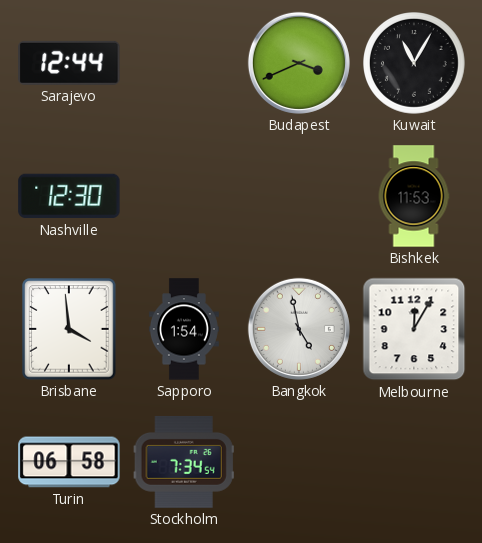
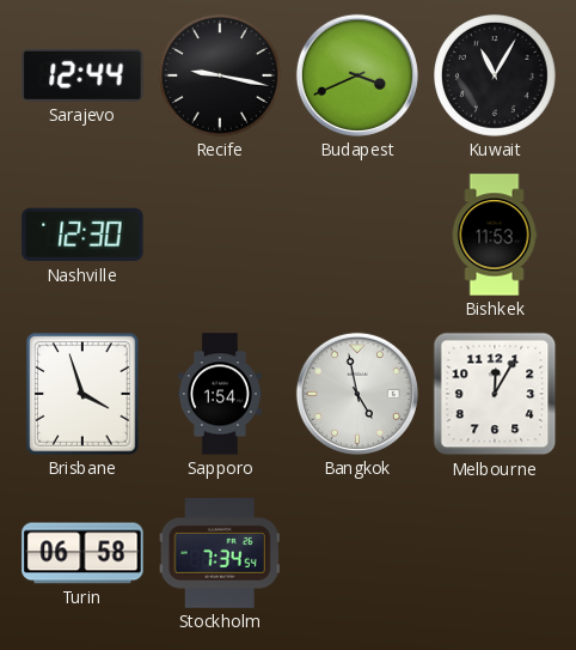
Recife: none -> 9:17 (221, 77)
Brisbane: 3:59 -> 3:57 (82, 394)
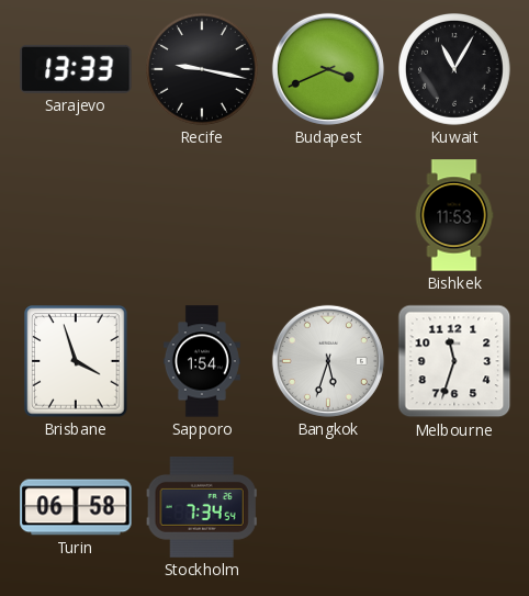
Sarajevo: 12:44 -> 13:33 (76, 69)
Nashville: 12:30 -> none (82, 235)
Bangkok: 4:58 -> 5:33 (328, 361)
Melbourne: 12:05 -> 11:33 (454, 361)
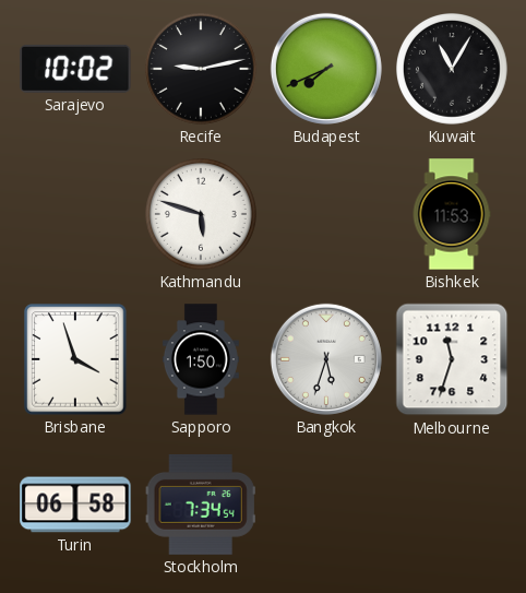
Sarajevo: 13:33 -> 10:02 (75, 69)
Recife: 9:17 -> 9:13 (202, 70)
Budapest: 3:41 -> 7:41 (326, 69)
Kathmandu: none -> 5:48 (202, 215)
Sapporo: 1:54 -> 1:50 (201, 359)
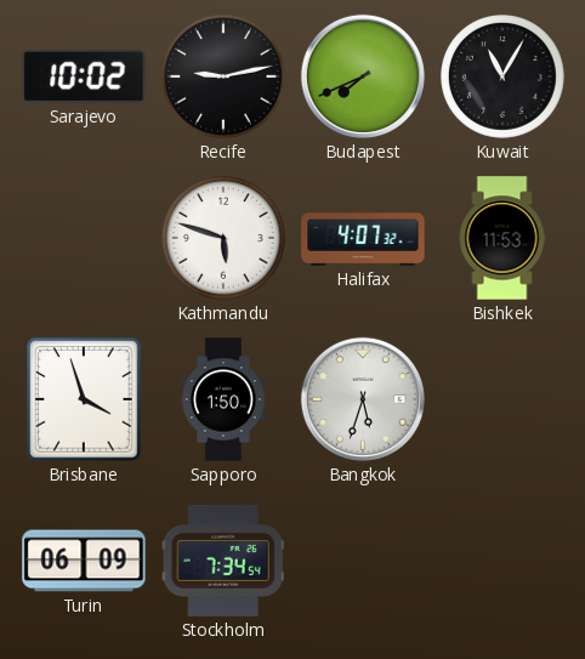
Halifax: none -> 4:07 (363, 238)
Melbourne: 11:33 -> none (452, 359)
Turin: 06:58 -> 06:09 (84, 561)
